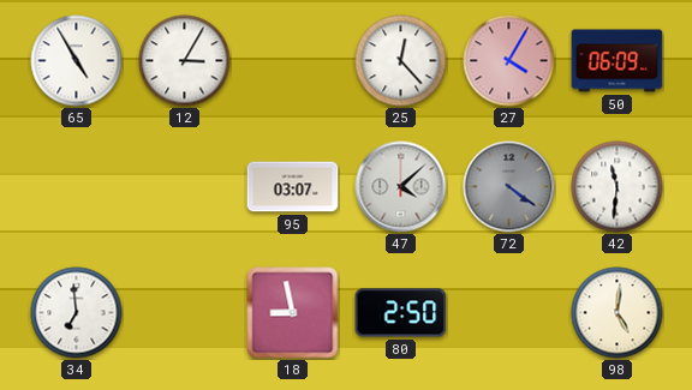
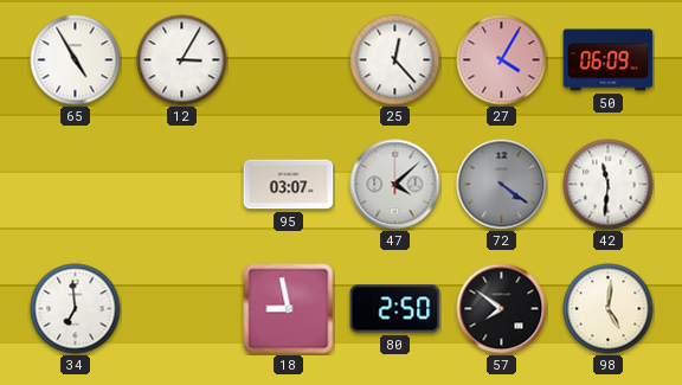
57: none -> 7:51 (502, 309)
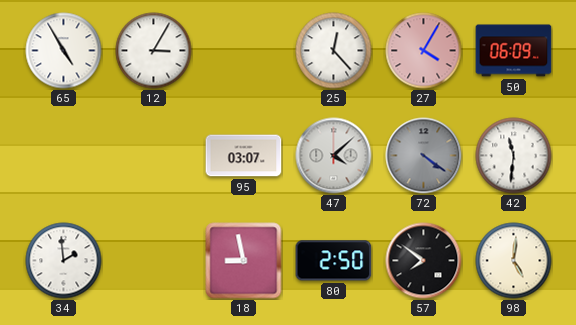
34: 6:59 -> 1:59 (64, 261)
